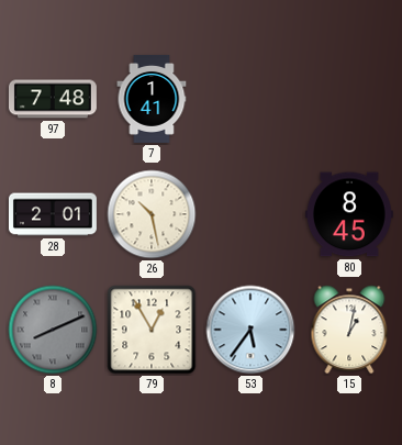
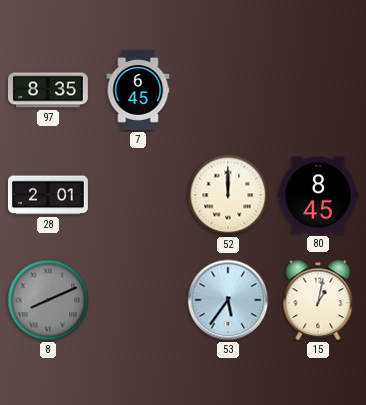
97: 7:48 -> 8:35 (48, 90)
7: 1:41 -> 6:45 (138, 90)
26: 10:28 -> none (152, 214)
52: none -> 12:00 (228, 195)
79: 12:55 -> none (152, 330)
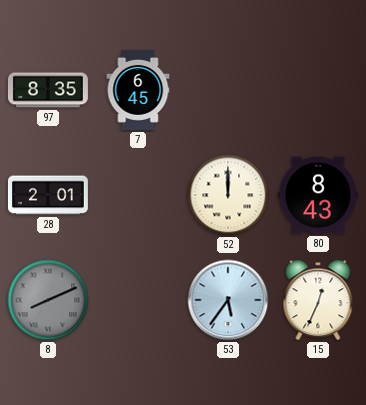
80: 8:45 -> 8:43 (318, 195)
15: 1:02 -> 12:34 (318, 300)
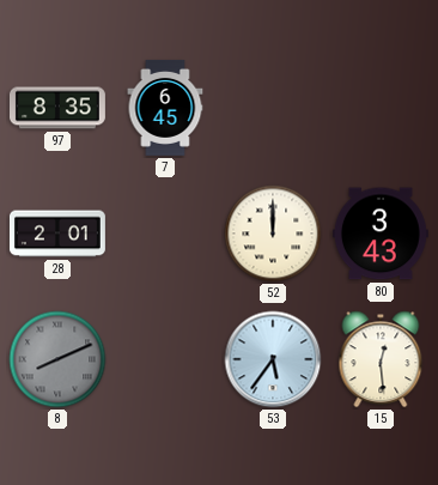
80: 8:43 -> 3:43 (381, 234)
15: 12:34 -> 12:29 (381, 359)
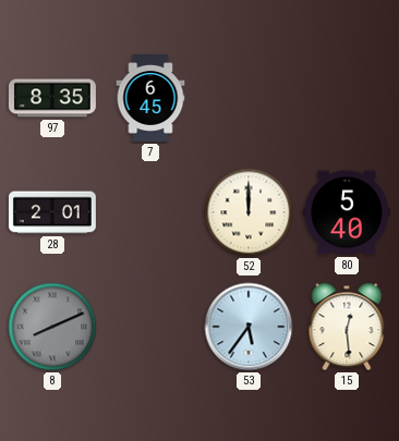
80: 3:43 -> 5:40 (347, 212)
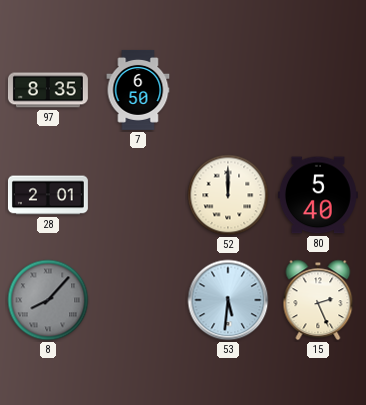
7: 6:45 -> 6:50 (138, 90)
8: 8:11 -> 8:07 (48, 300)
53: 5:36 -> 5:31 (228, 300)
15: 12:29 -> 2:26 (318, 300)
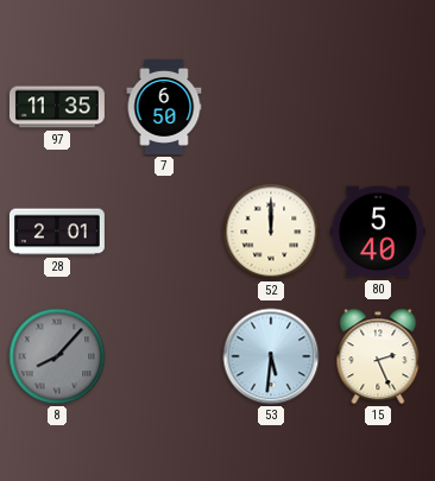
97: 8:35 -> 11:35 (57, 107)
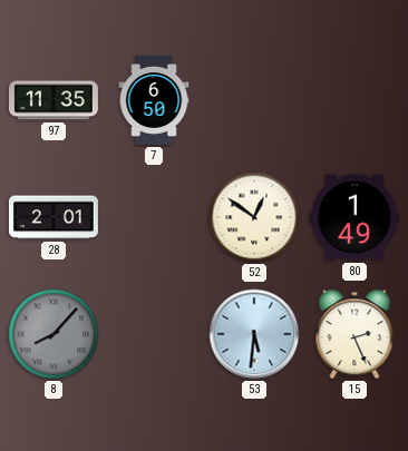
52: 12:00 -> 12:51 (254, 217)
80: 5:40 -> 1:49 (354, 217)
